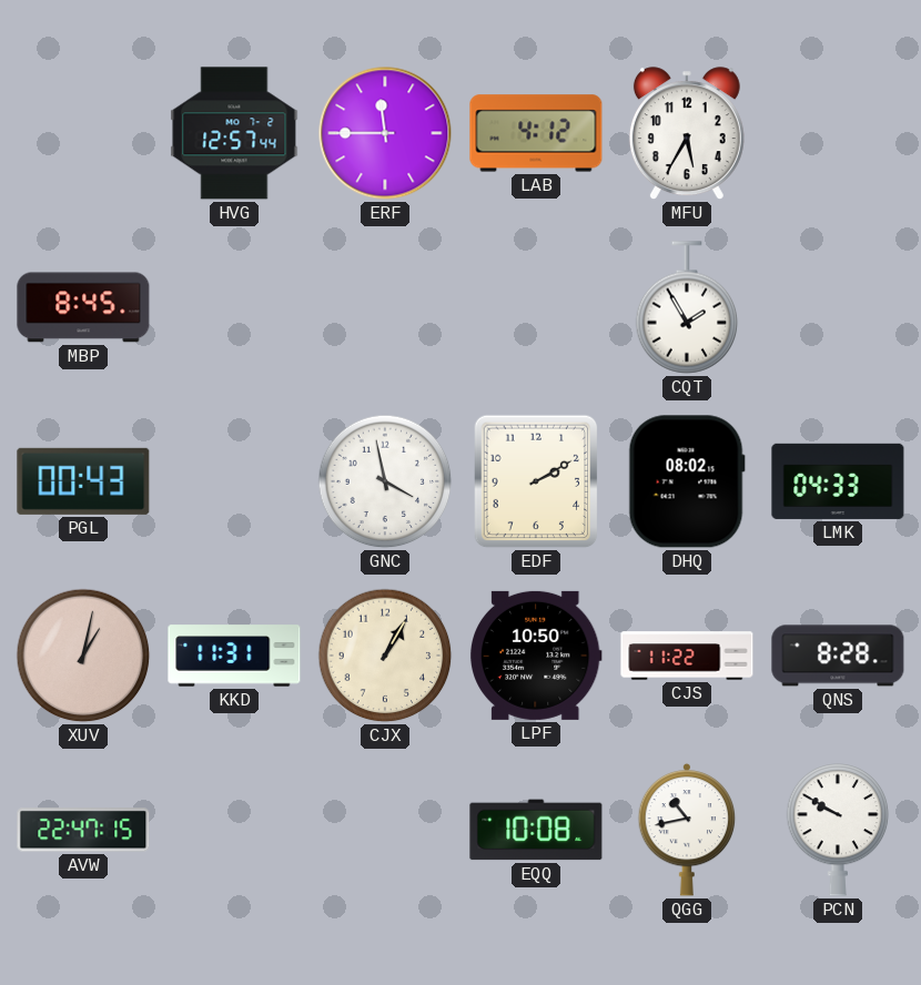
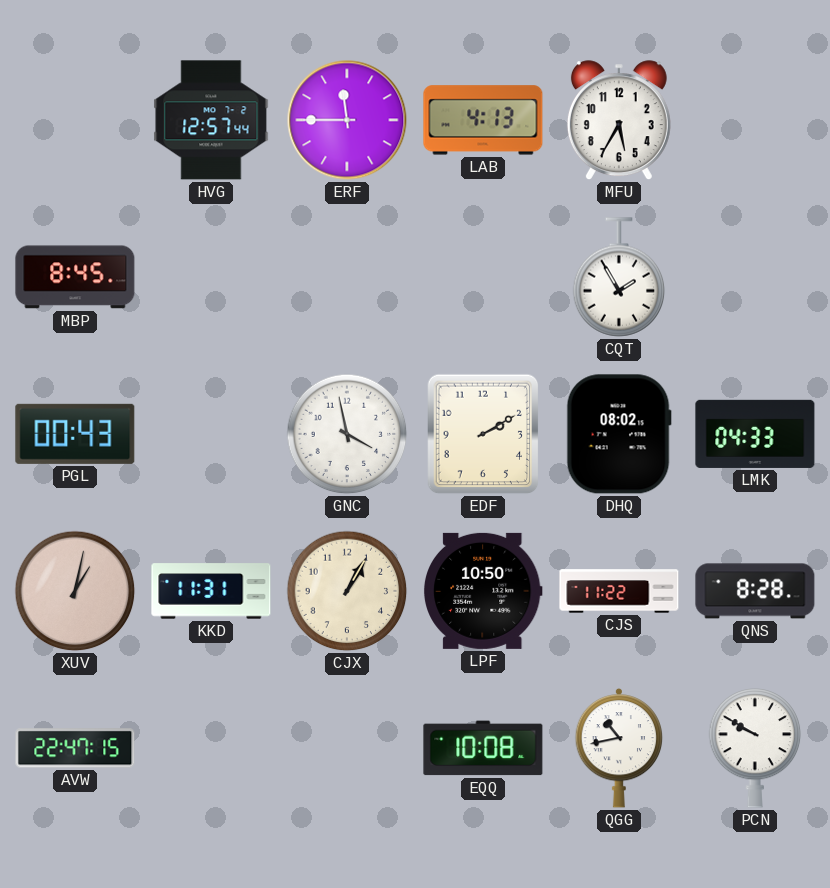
LAB: 4:12 -> 4:13 (483, 120)
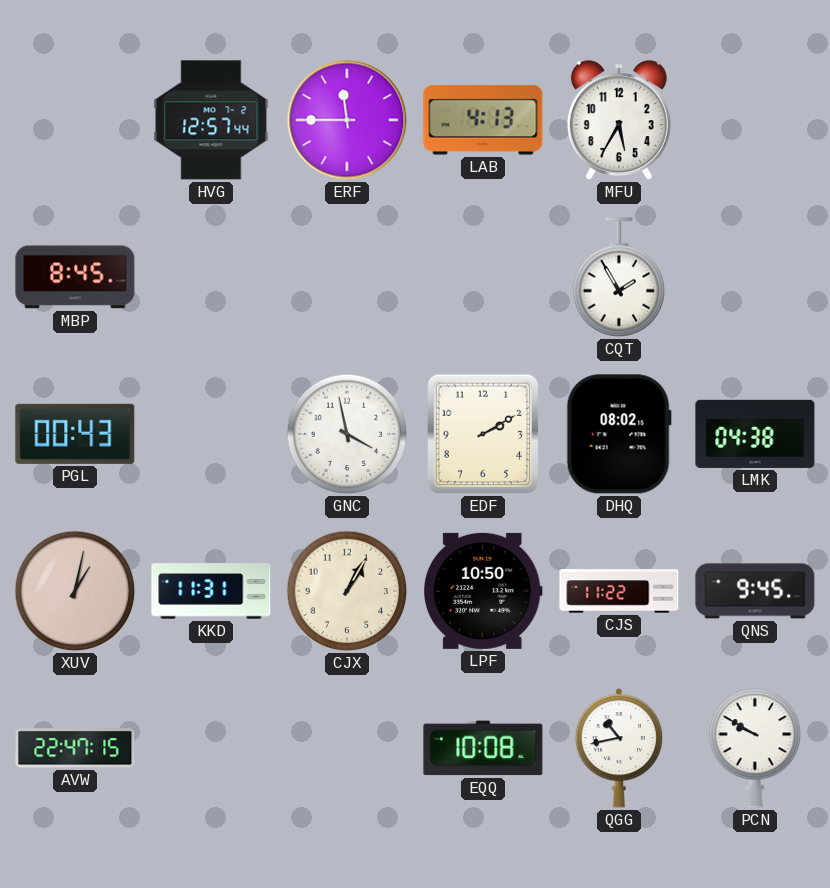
LMK: 04:33 -> 04:38 (755, 434)
QNS: 8:28 -> 9:45 (755, 591)
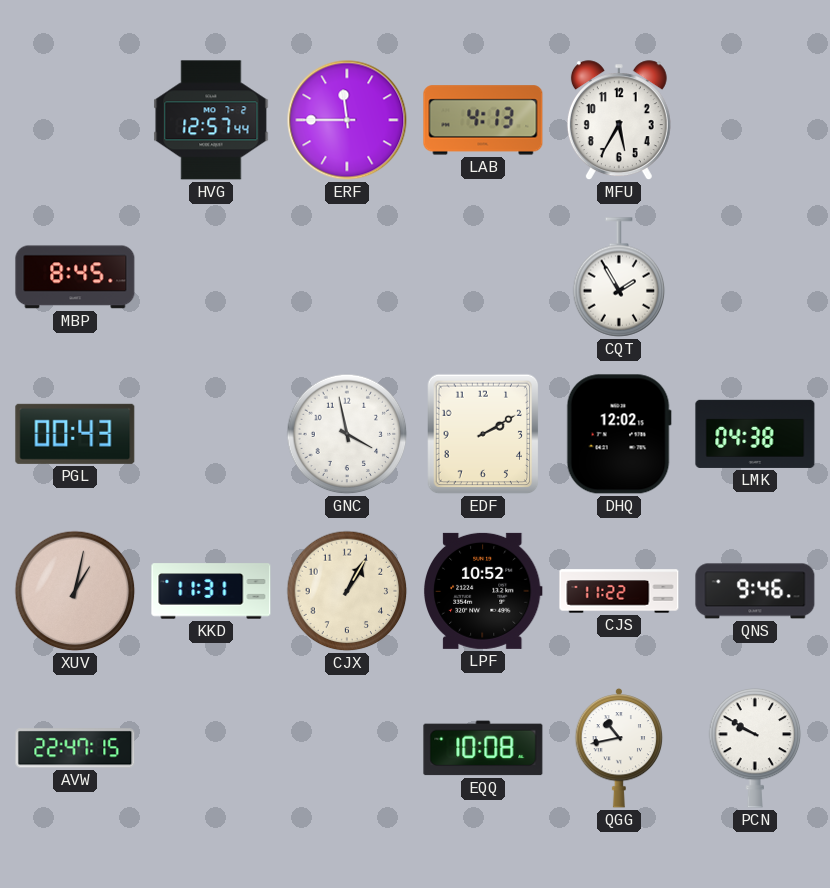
DHQ: 08:02 -> 12:02 (619, 434)
LPF: 10:50 -> 10:52 (483, 591)
QNS: 9:45 -> 9:46 (755, 591)
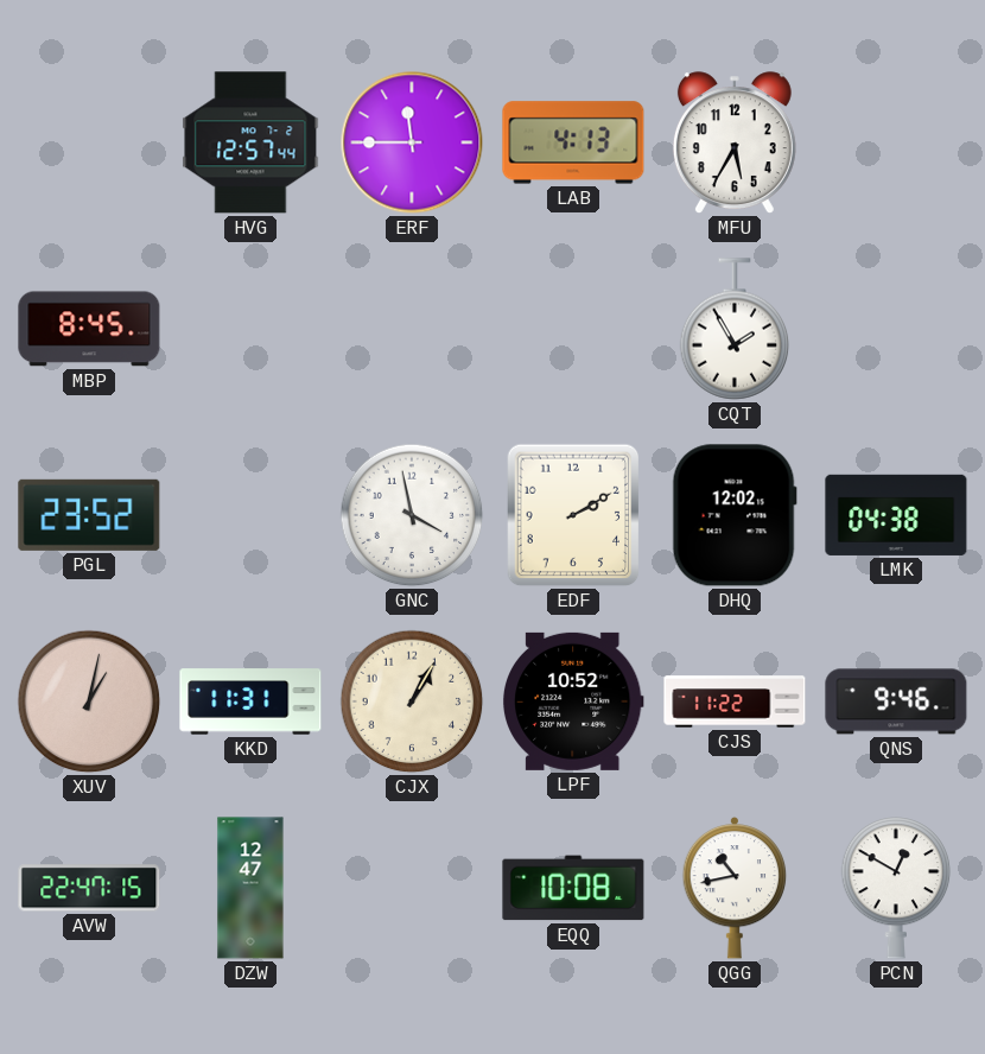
PGL: 00:43 -> 23:52 (89, 515)
DZW: none -> 12:47 (250, 888)
PCN: 9:50 -> 12:50 (896, 889)
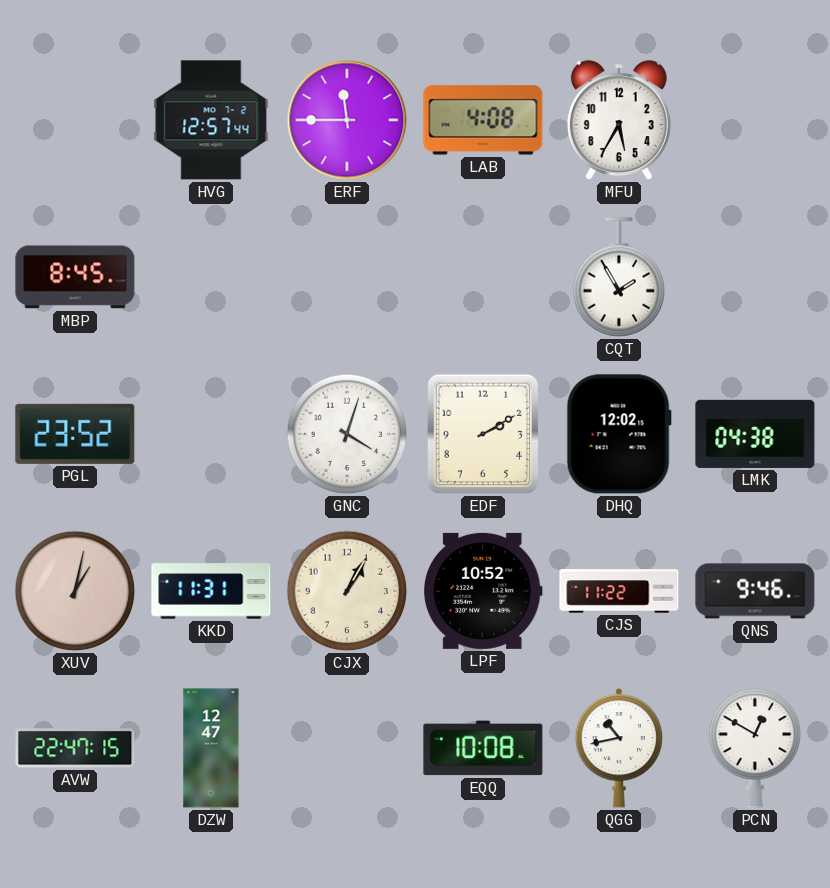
LAB: 4:13 -> 4:08 (483, 120)
GNC: 3:58 -> 4:03 (347, 434)
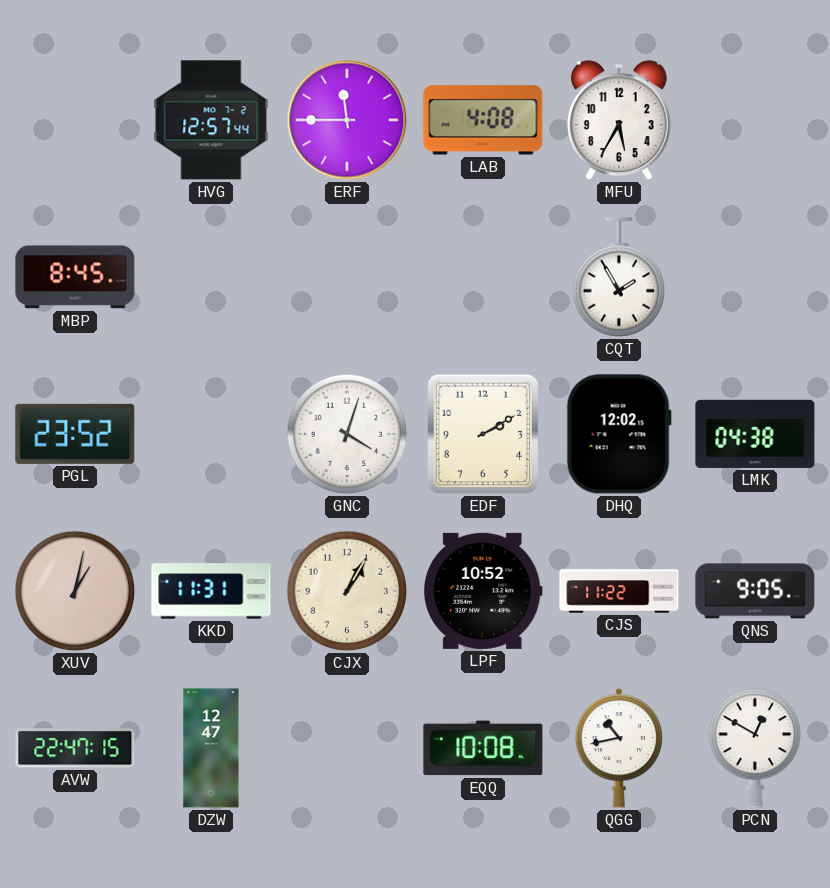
QNS: 9:46 -> 9:05 (755, 591)
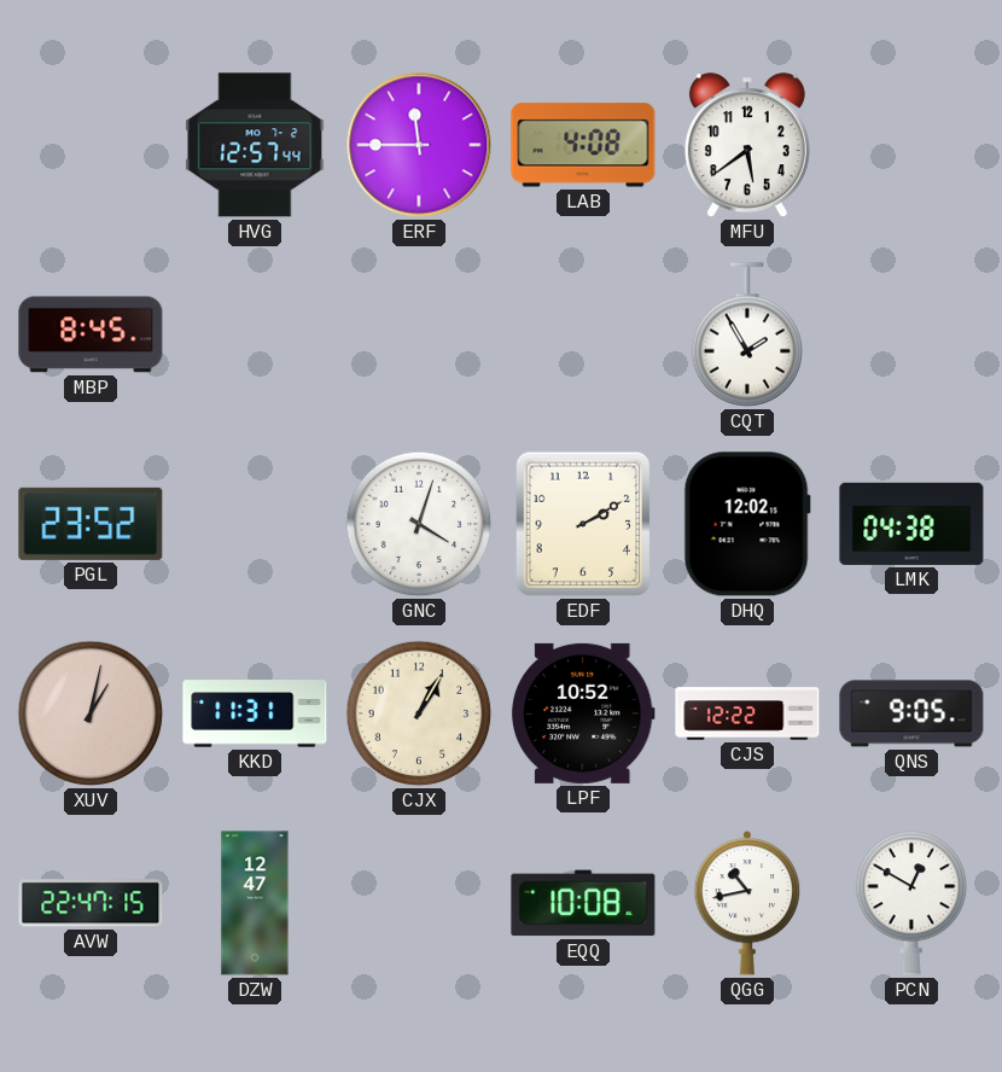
MFU: 5:35 -> 5:39 (747, 146)
CJS: 11:22 -> 12:22 (747, 713)
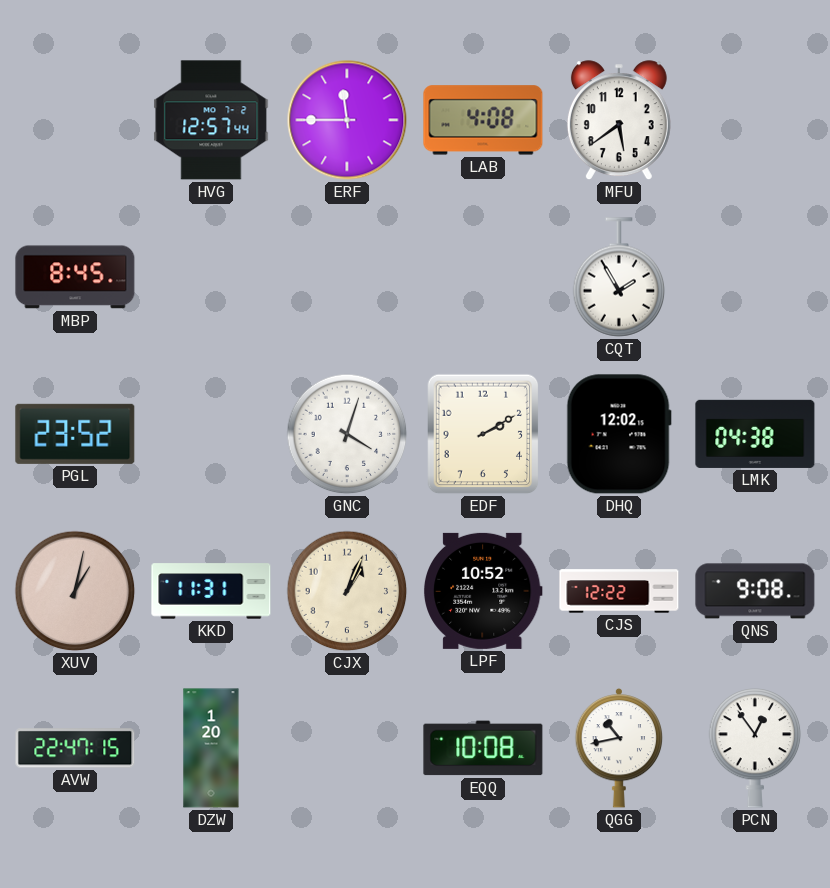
CJX: 1:05 -> 1:04 (347, 591)
QNS: 9:05 -> 9:08 (755, 591)
DZW: 12:47 -> 1:20 (211, 748)
PCN: 12:50 -> 12:54 (755, 749)
